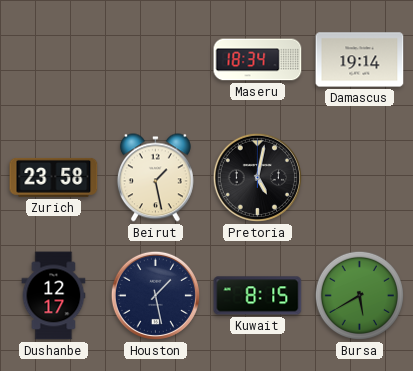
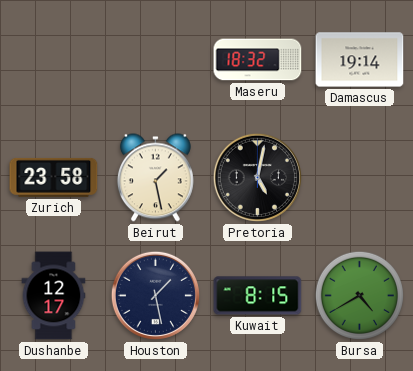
Maseru: 18:34 -> 18:32 (258, 60)
Bursa: 5:40 -> 4:40 (359, 295)
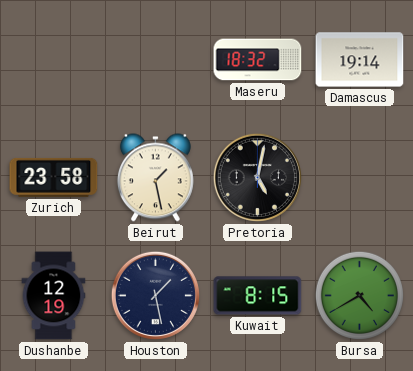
Dushanbe: 12:17 -> 12:19 (54, 296)
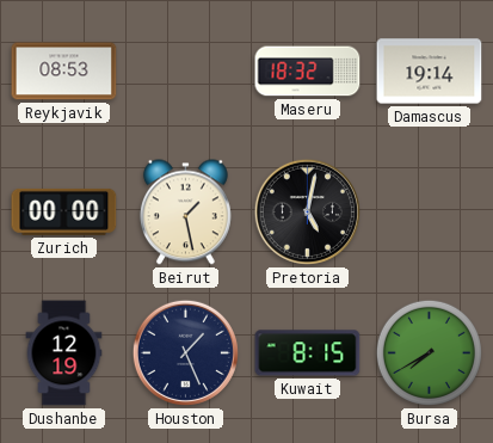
Reykjavik: none -> 08:53 (64, 72)
Zurich: 23:58 -> 00:00 (64, 211)
Houston: 1:28 -> 1:26 (185, 352)
Bursa: 4:40 -> 7:40 (429, 352)
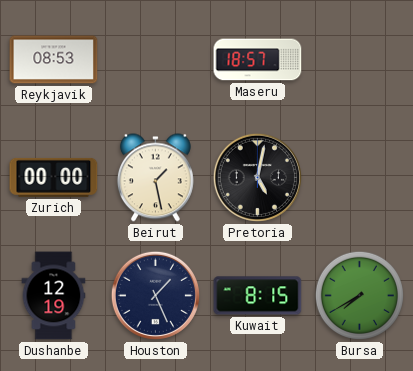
Maseru: 18:32 -> 18:57 (258, 60)
Damascus: 19:14 -> none (430, 72)
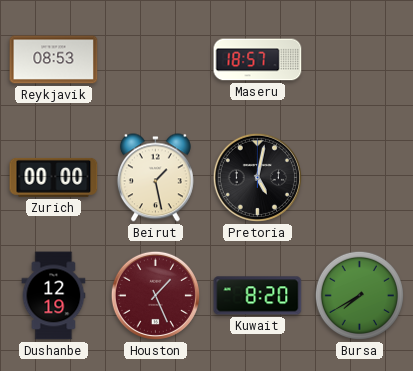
Houston dial: navy -> burgundy (155, 295)
Kuwait: 8:15 -> 8:20 (258, 296)
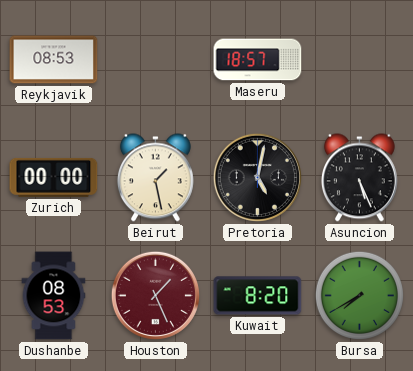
Asuncion: none -> 5:26 (359, 178)
Dushanbe: 12:19 -> 08:53 (54, 296)
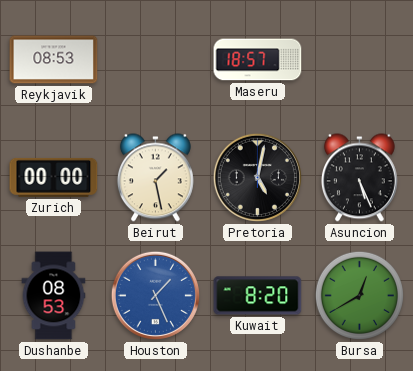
Houston dial: burgundy -> blue (155, 295)
Bursa: 7:40 -> 12:40 (359, 295)
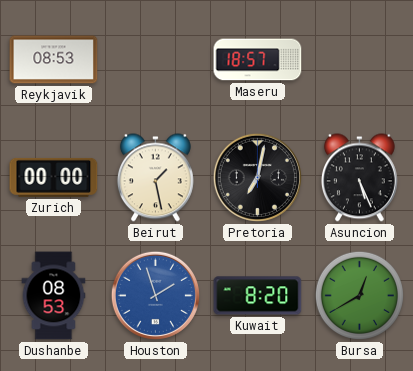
Pretoria: 5:02 -> 7:02 (257, 177)
Houston: 1:26 -> 1:57 (155, 295)
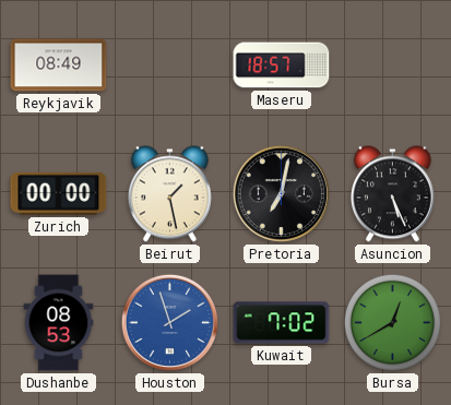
Reykjavik: 08:53 -> 08:49 (59, 65)
Kuwait: 8:20 -> 7:02 (282, 323)
